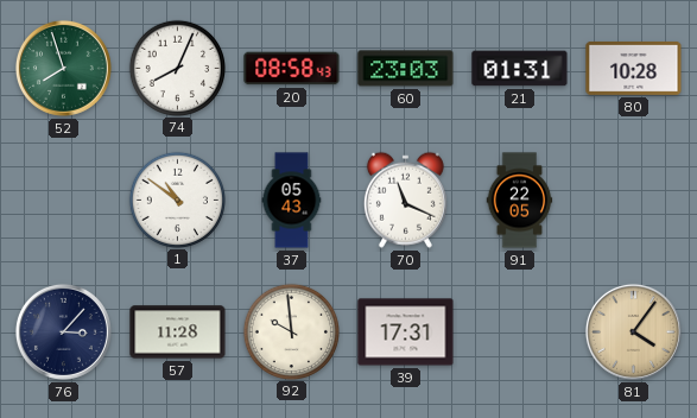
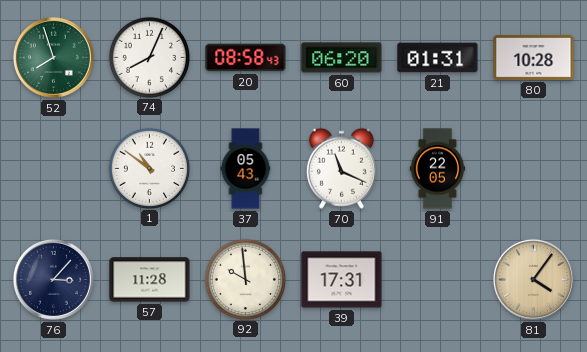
60: 23:03 -> 06:20 (342, 58)
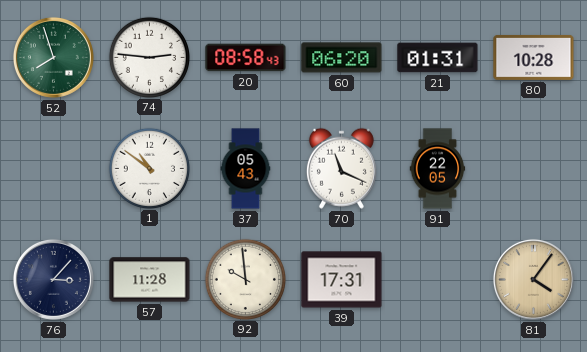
74: 8:04 -> 2:46 (149, 57)
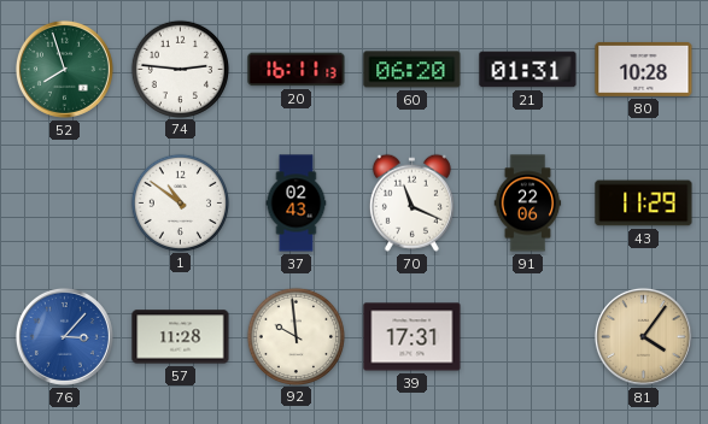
20: 08:58 -> 16:11 (297, 70)
37: 05:43 -> 02:43 (297, 204)
91: 22:05 -> 22:06 (528, 204)
43: none -> 11:29 (644, 204)
76 dial: navy -> blue (64, 336)
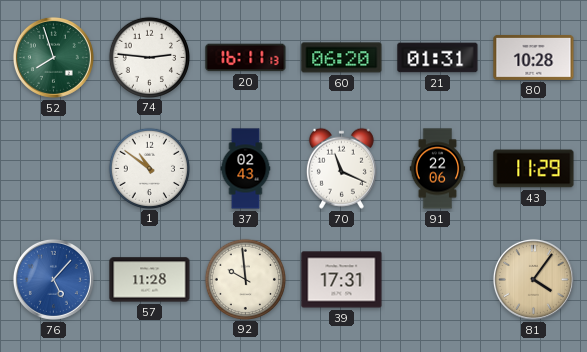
76: 3:07 -> 5:07 (53, 279)
